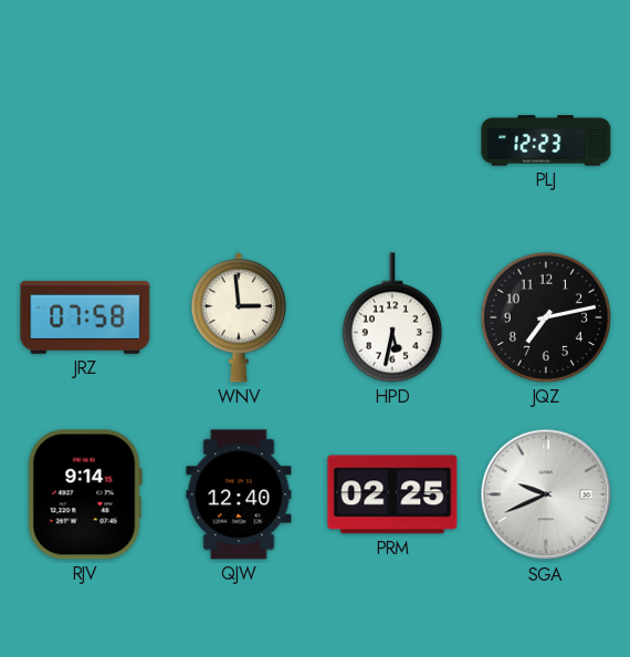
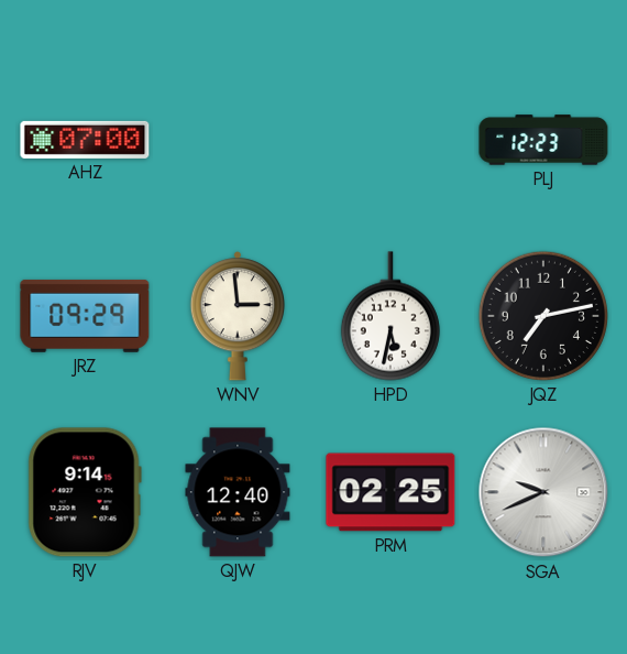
AHZ: none -> 07:00 (85, 140)
JRZ: 07:58 -> 09:29 (85, 316)
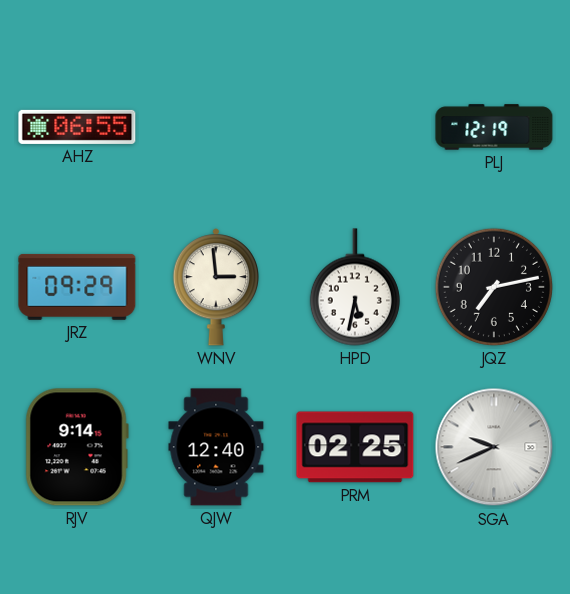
AHZ: 07:00 -> 06:55 (77, 127)
PLJ: 12:23 -> 12:19 (494, 127)
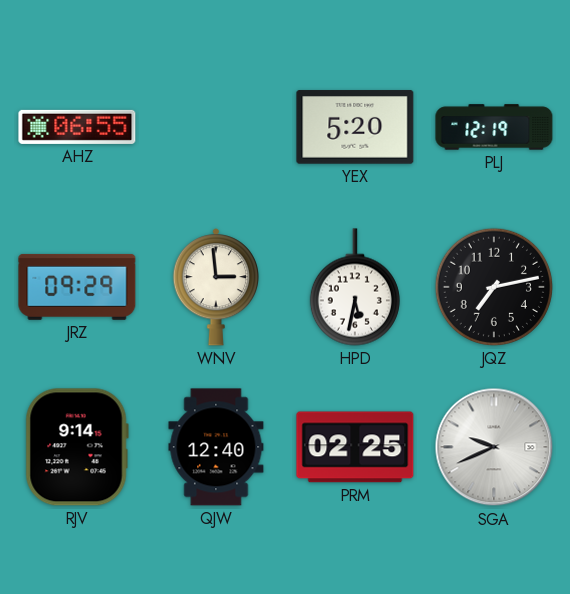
YEX: none -> 5:20 (355, 127)
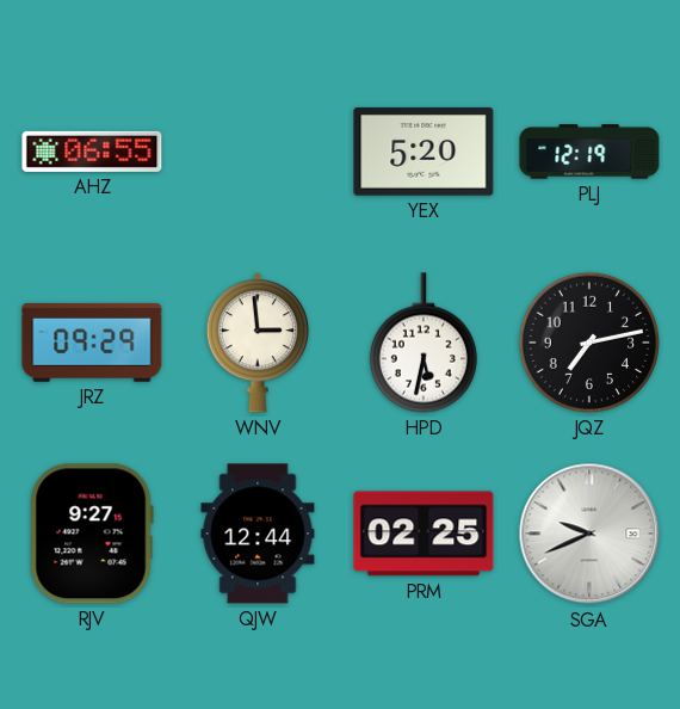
RJV: 9:14 -> 9:27 (92, 534)
QJW: 12:40 -> 12:44 (258, 534)
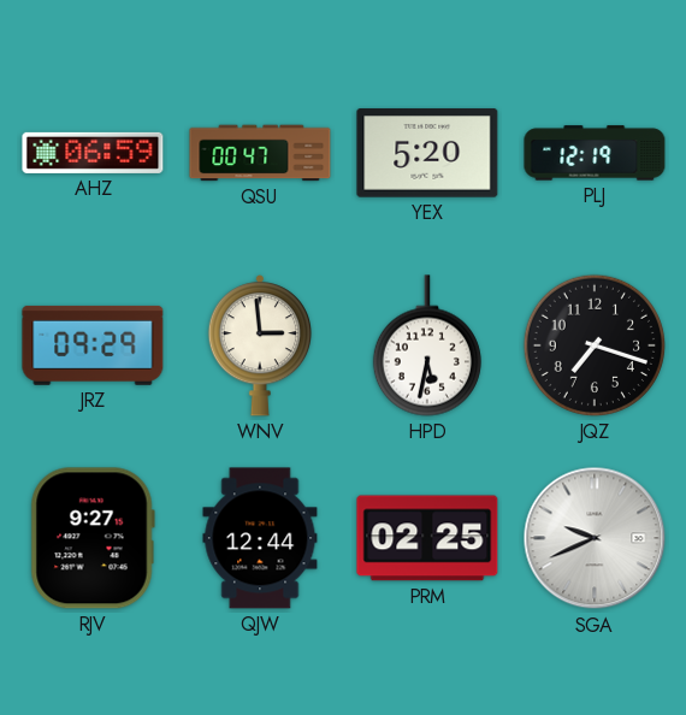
AHZ: 06:55 -> 06:59 (93, 153)
QSU: none -> 00:47 (260, 153)
JQZ: 7:13 -> 7:18 (595, 345)
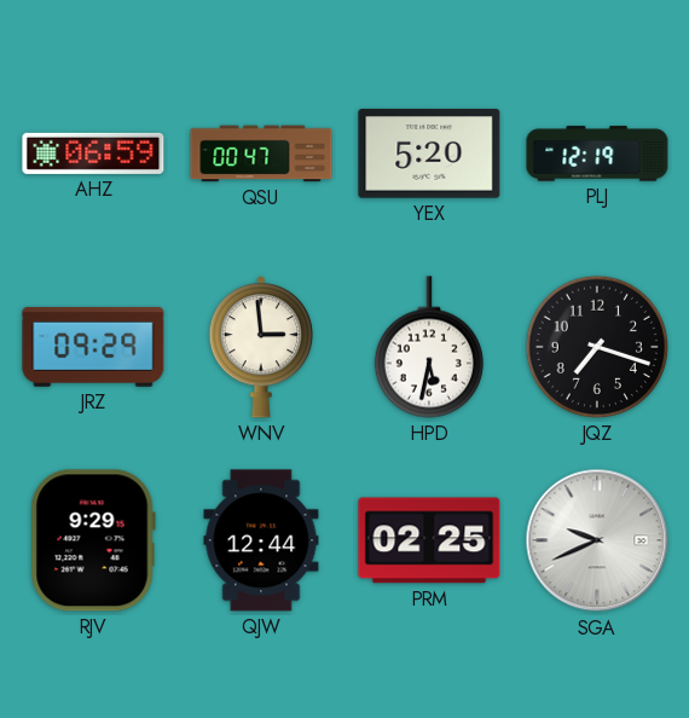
RJV: 9:27 -> 9:29 (93, 540)
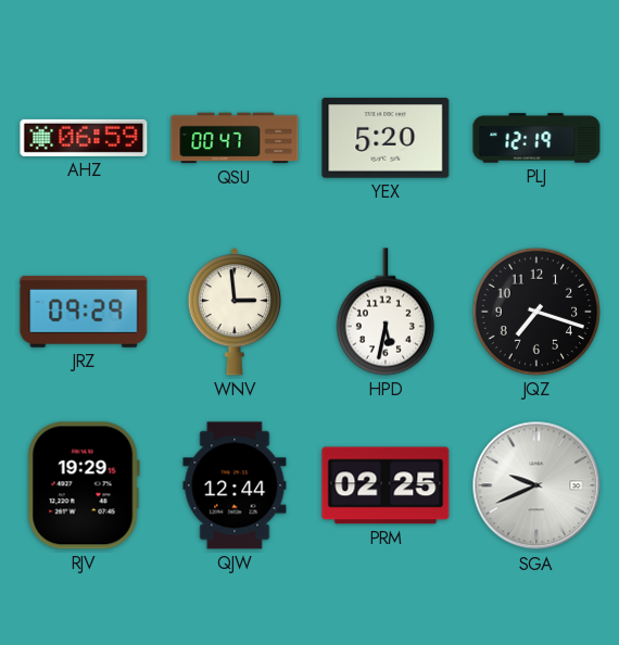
RJV: 9:29 -> 19:29 (84, 485)
